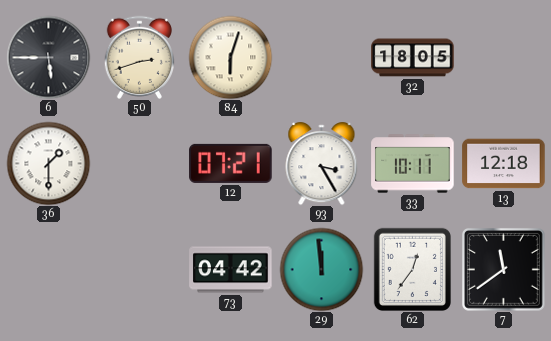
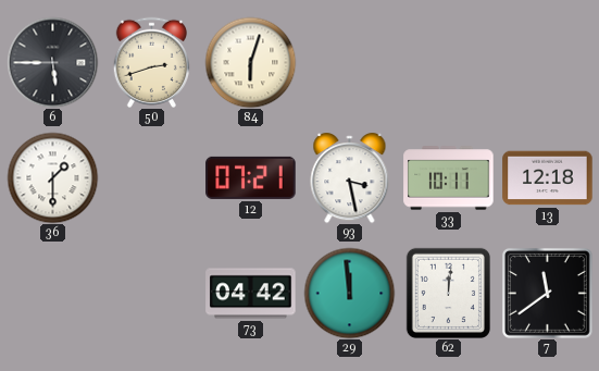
32: 18:05 -> none (413, 58)
93: 3:25 -> 3:28 (350, 178)
62: 12:36 -> 12:01 (448, 293)
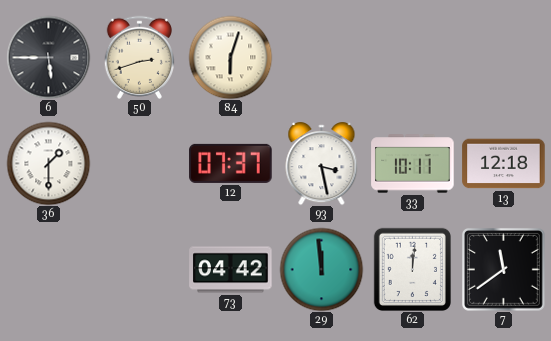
12: 07:21 -> 07:37 (231, 163)
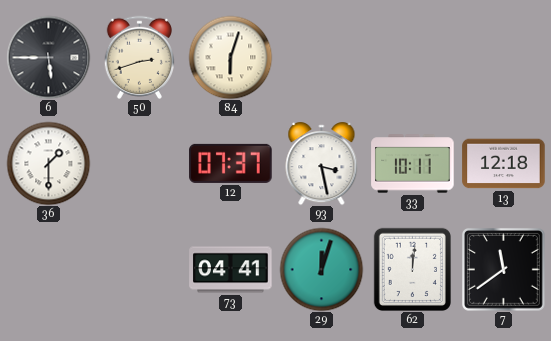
73: 04:42 -> 04:41 (231, 270)
29: 11:59 -> 12:03 (321, 269)
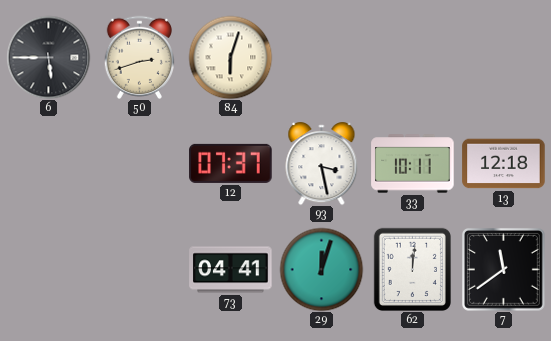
36: 1:30 -> none (48, 163)
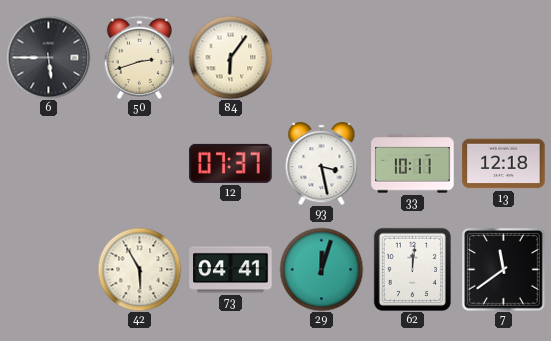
84: 6:03 -> 6:06 (230, 57)
42: none -> 5:55 (139, 269)
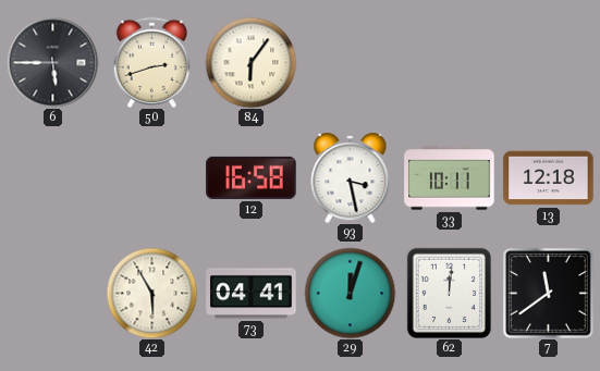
12: 07:37 -> 16:58 (252, 177)
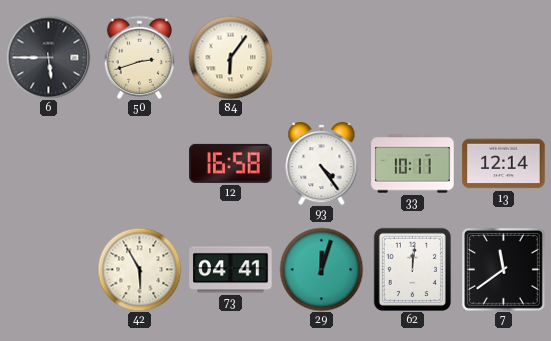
93: 3:28 -> 4:24 (322, 164)
13: 12:18 -> 12:14 (504, 164)
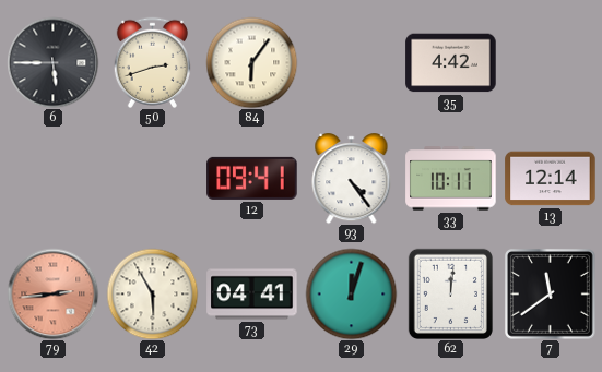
35: none -> 4:42 (451, 63)
12: 16:58 -> 09:41 (252, 178)
79: none -> 2:44 (52, 293)
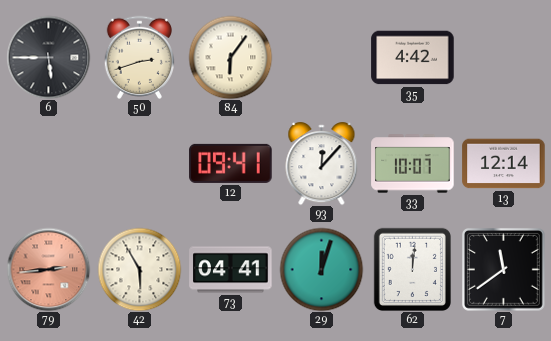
93: 4:24 -> 12:07 (322, 164)
33: 10:11 -> 10:07 (413, 164)
